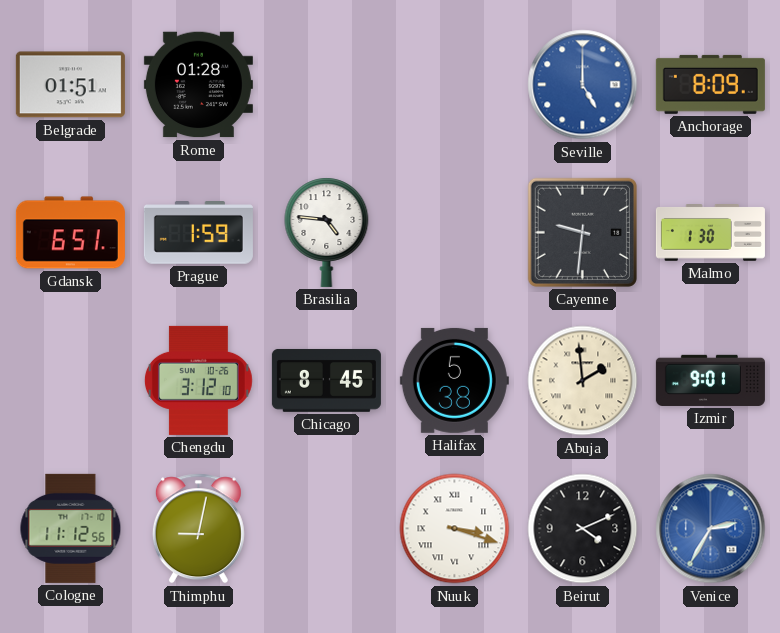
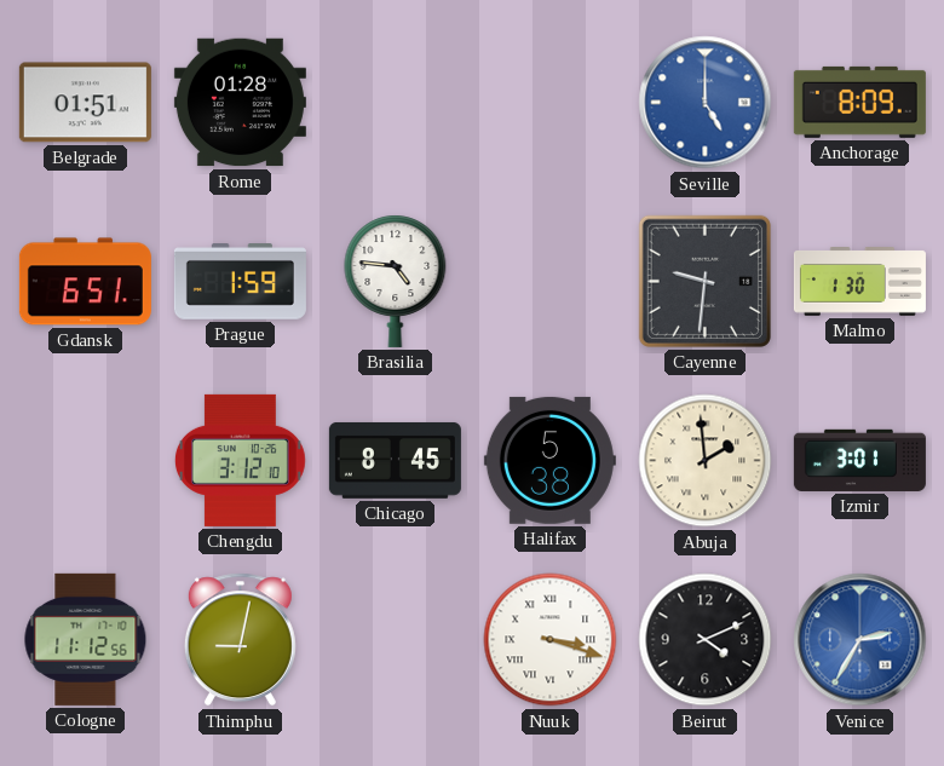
Izmir: 9:01 -> 3:01 (859, 460)
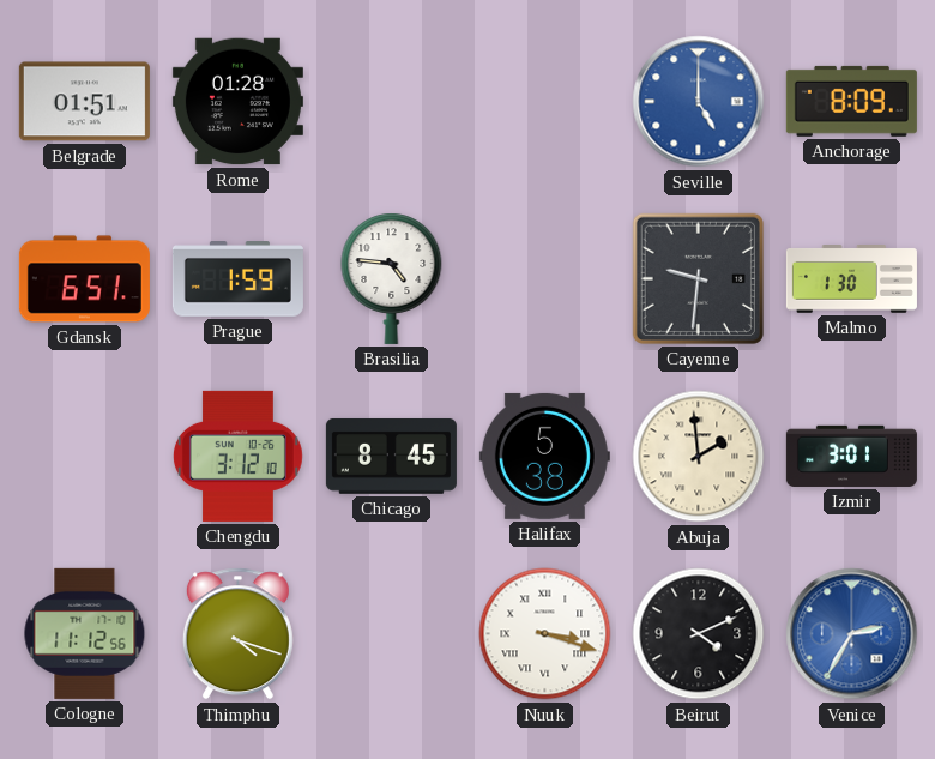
Thimphu: 9:02 -> 4:18 (237, 634)
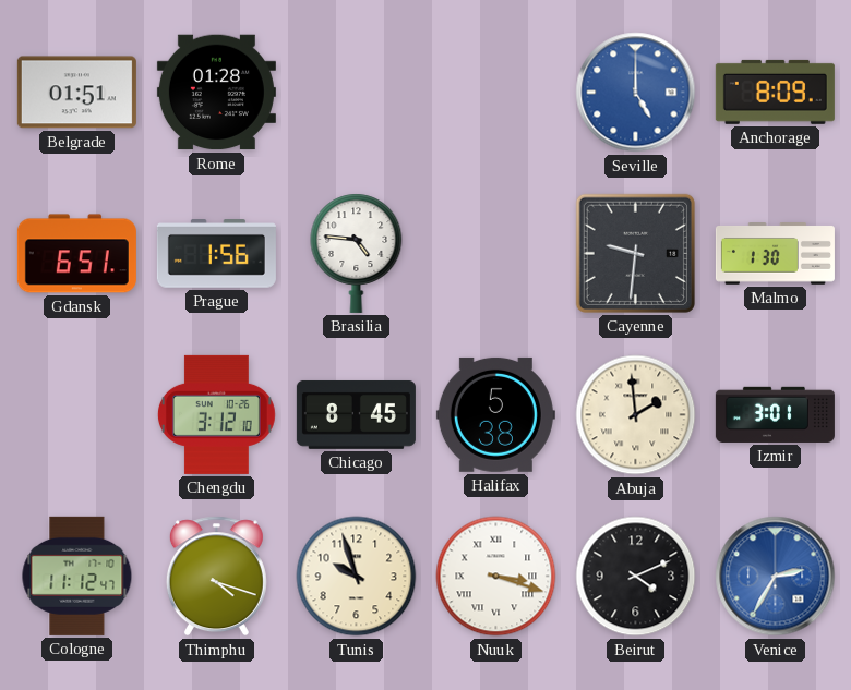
Prague: 1:59 -> 1:56 (216, 254)
Cologne: 11:12:56 -> 11:12:47 (77, 576)
Tunis: none -> 9:57 (357, 577)
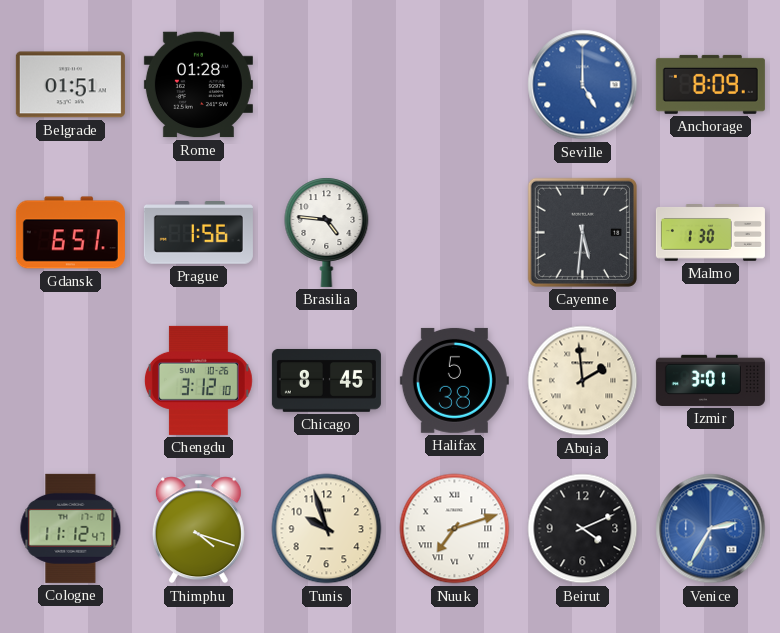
Cayenne: 9:31 -> 5:31 (582, 232)
Nuuk: 3:18 -> 7:12 (455, 529)
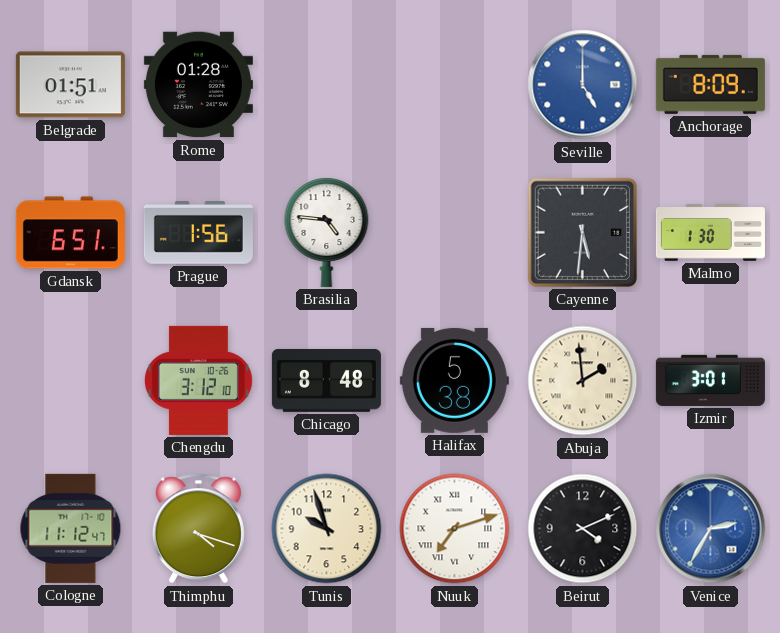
Chicago: 8:45 -> 8:48 (326, 381)
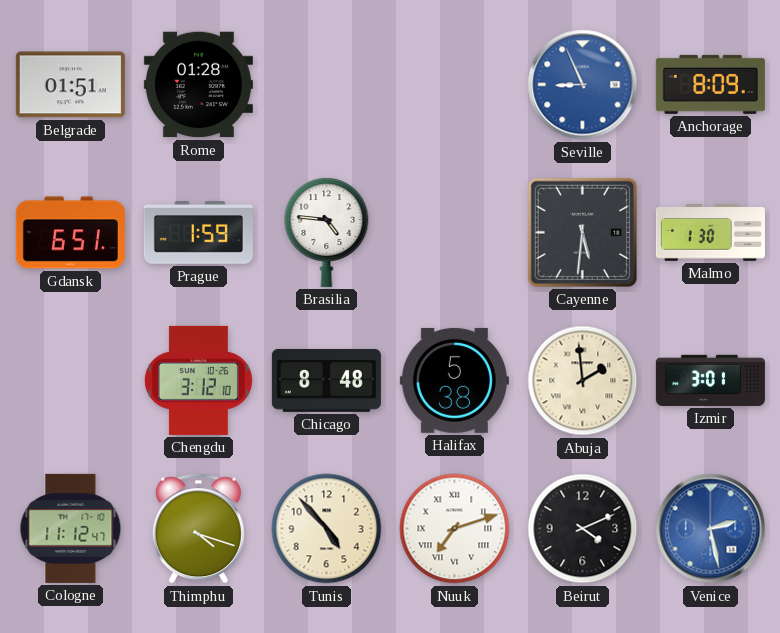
Seville: 5:00 -> 8:56 (583, 85)
Prague: 1:56 -> 1:59 (198, 233)
Tunis: 9:57 -> 4:53 (327, 529)
Venice: 2:35 -> 2:28 (711, 529)
